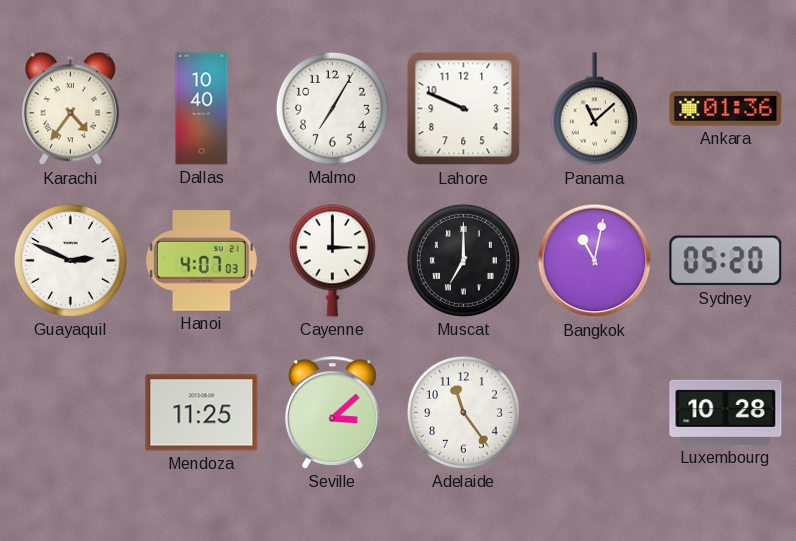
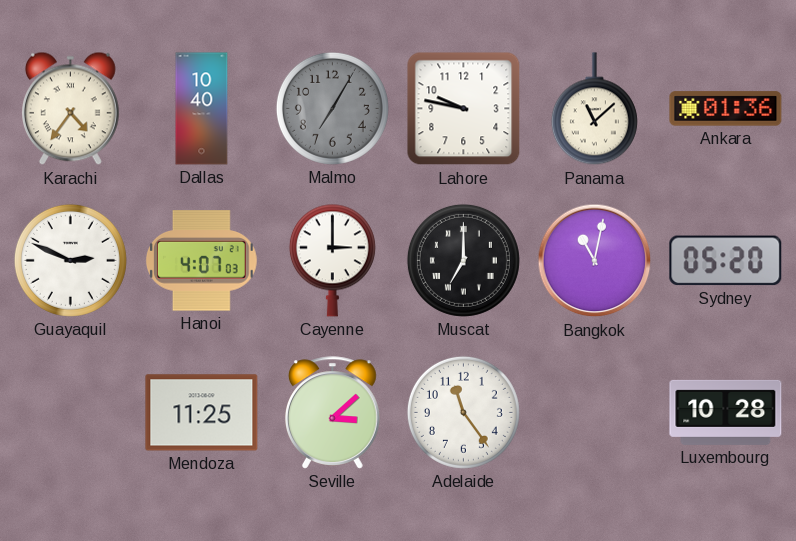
Malmo dial: white -> grey (332, 108)
Lahore: 9:49 -> 9:47 (464, 109)
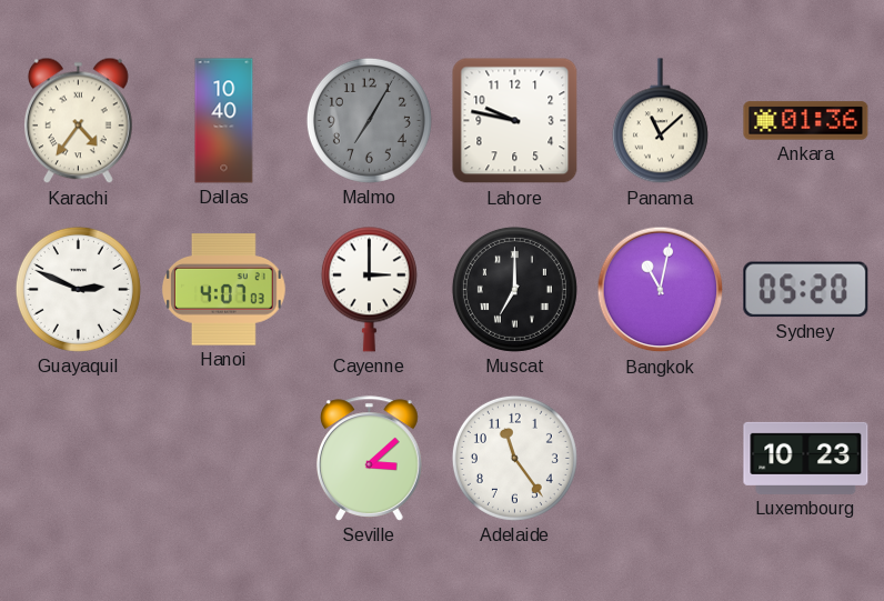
Mendoza: 11:25 -> none (202, 413)
Luxembourg: 10:28 -> 10:23 (806, 458)
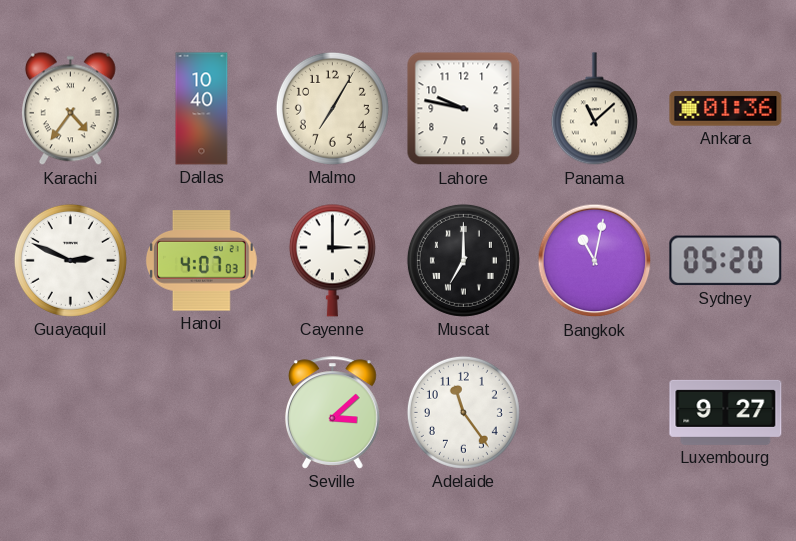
Malmo dial: grey -> cream (332, 108)
Luxembourg: 10:23 -> 9:27 (726, 412)
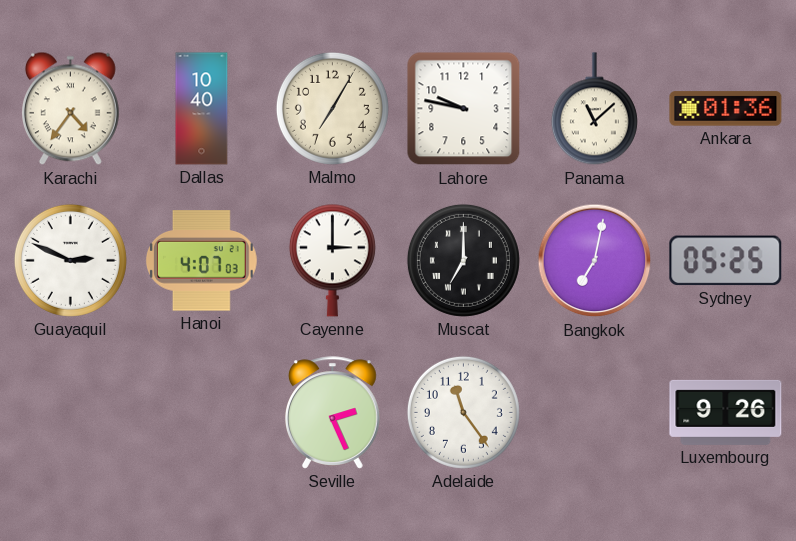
Bangkok: 11:02 -> 7:02 (595, 261)
Sydney: 05:20 -> 05:25 (726, 261)
Seville: 3:08 -> 2:26 (333, 413)
Luxembourg: 9:27 -> 9:26 (726, 412)
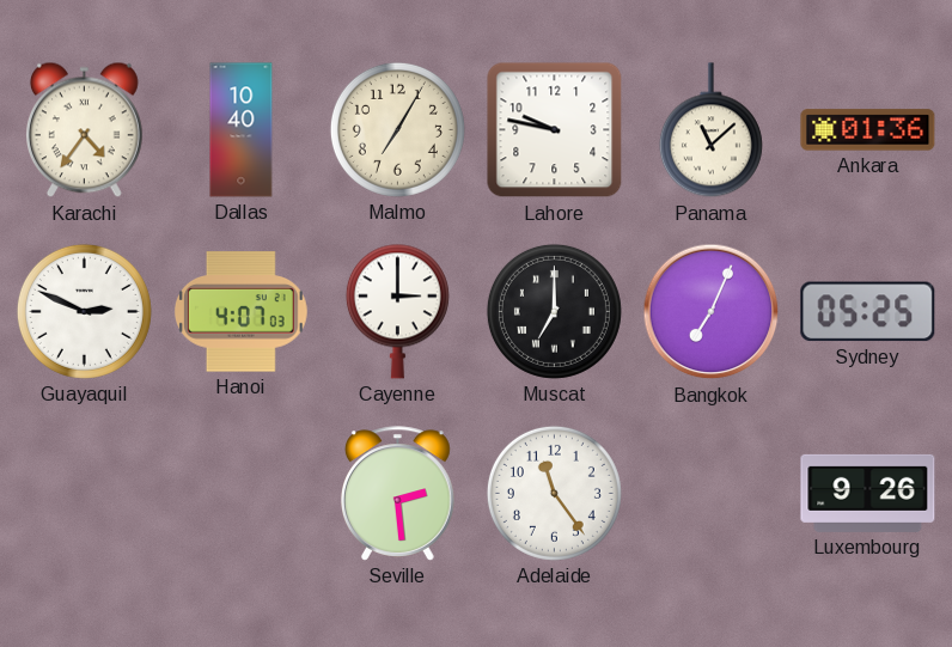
Bangkok: 7:02 -> 7:04 (712, 312)
Seville: 2:26 -> 2:29 (398, 494)
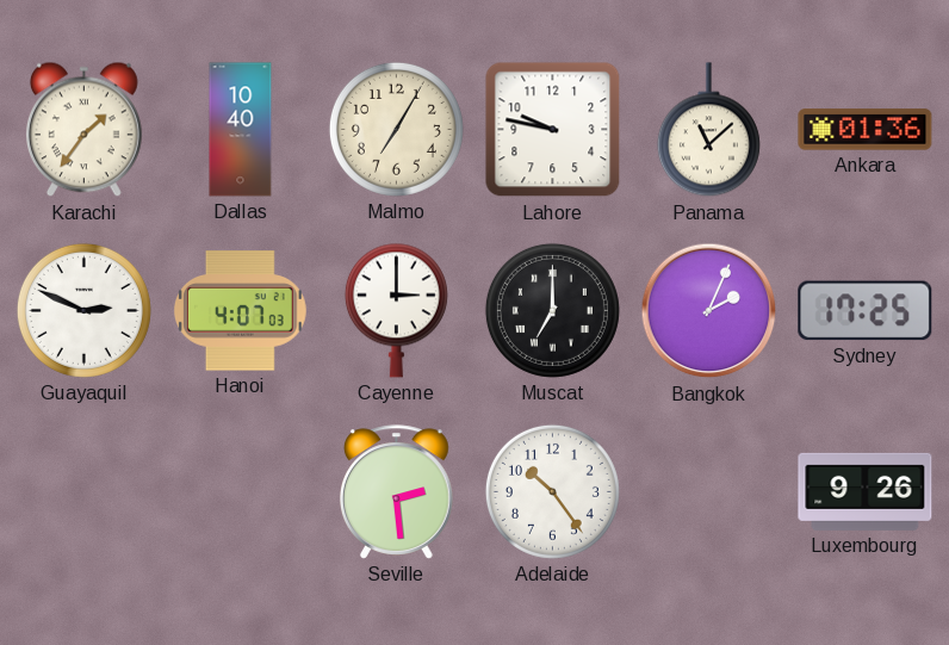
Karachi: 4:36 -> 1:36 (83, 130)
Bangkok: 7:04 -> 2:04 (709, 311)
Sydney: 05:25 -> 17:25 (866, 311)
Adelaide: 11:24 -> 10:24 (552, 491)
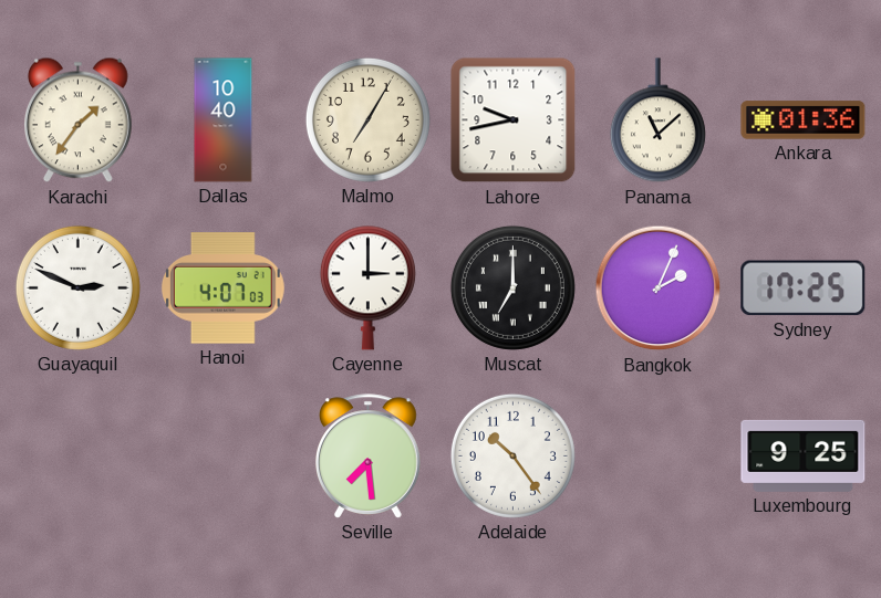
Lahore: 9:47 -> 9:43 (514, 120)
Seville: 2:29 -> 7:29 (369, 457)
Luxembourg: 9:26 -> 9:25 (804, 455)
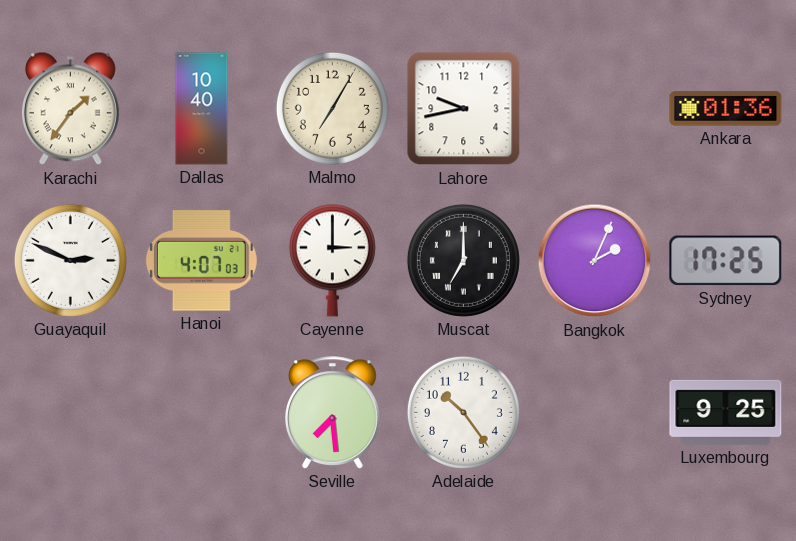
Panama: 11:08 -> none (657, 120)
